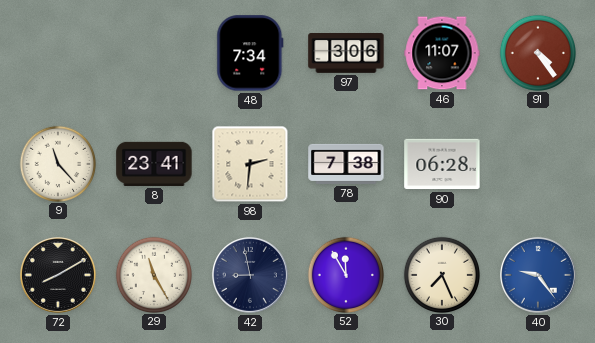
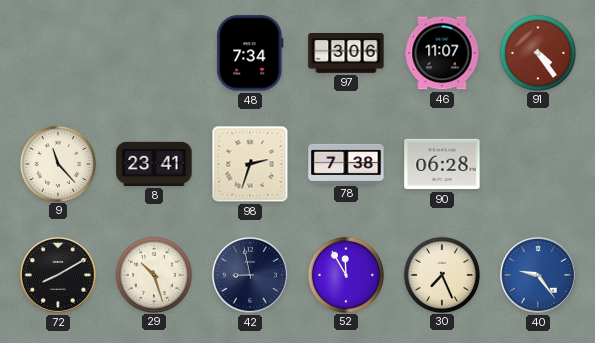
98: 2:31 -> 2:33 (250, 164)
29: 11:25 -> 10:27 (153, 274)
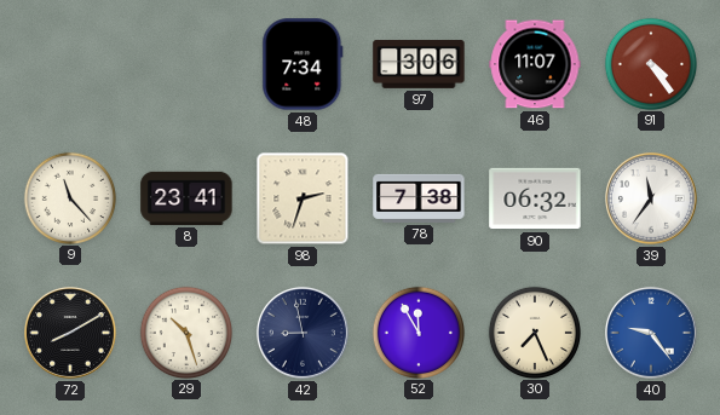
90: 06:28 -> 06:32 (535, 198)
39: none -> 11:36 (651, 198)
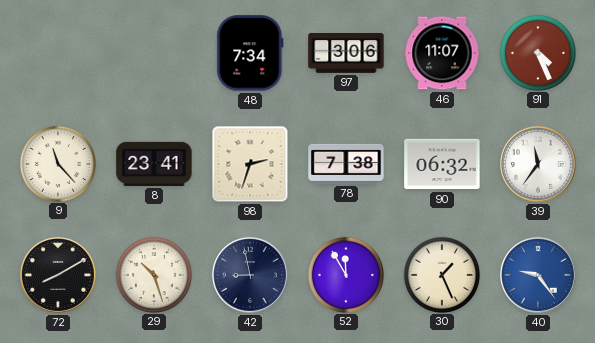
91: 4:24 -> 4:26 (537, 52)
30: 7:26 -> 1:26 (441, 274)
